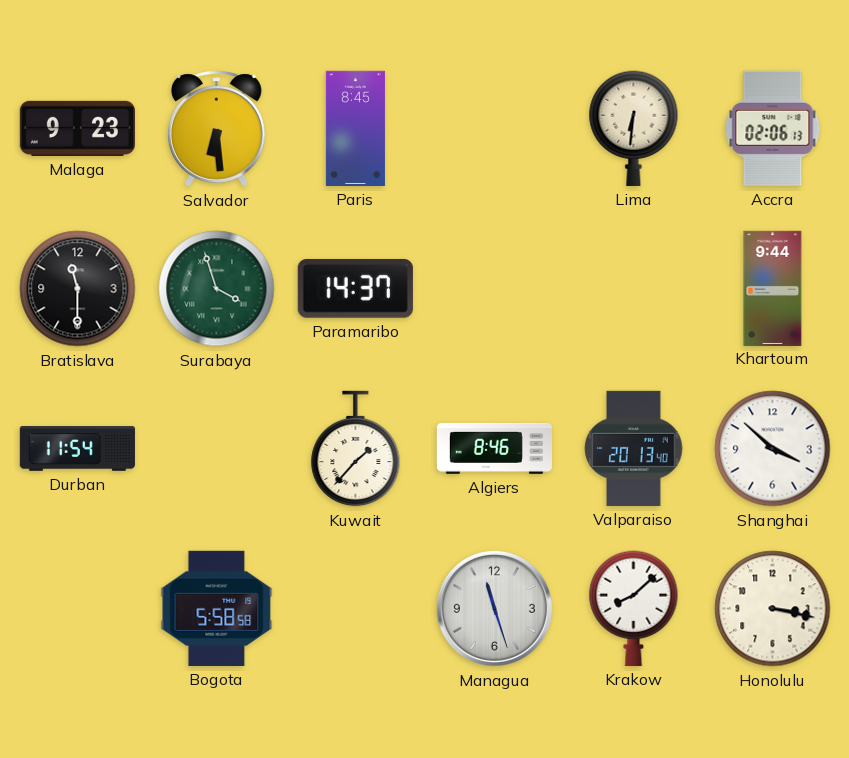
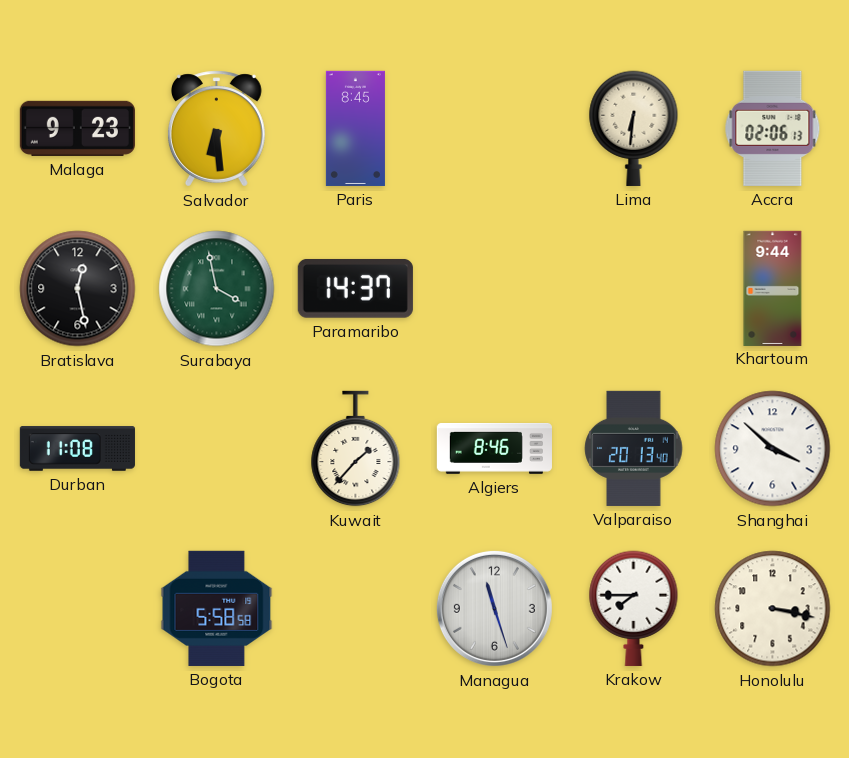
Bratislava: 11:30 -> 12:28 (78, 289)
Surabaya: 3:57 -> 3:58 (217, 289)
Durban: 11:54 -> 11:08 (77, 449)
Krakow: 8:08 -> 7:45 (634, 608)
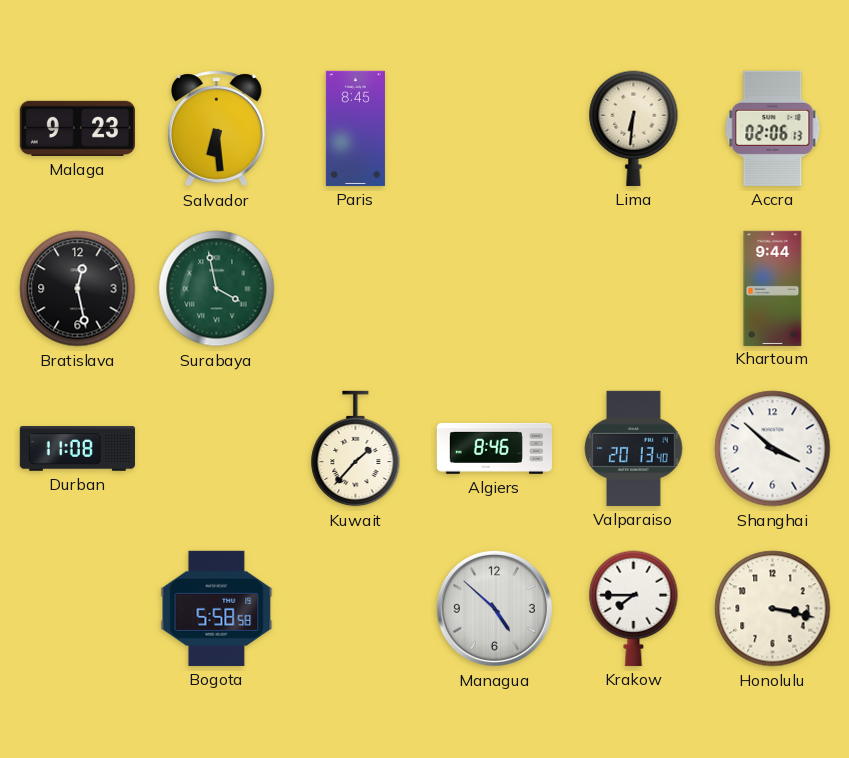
Paramaribo: 14:37 -> none (355, 288)
Managua: 11:27 -> 4:52 (494, 608)
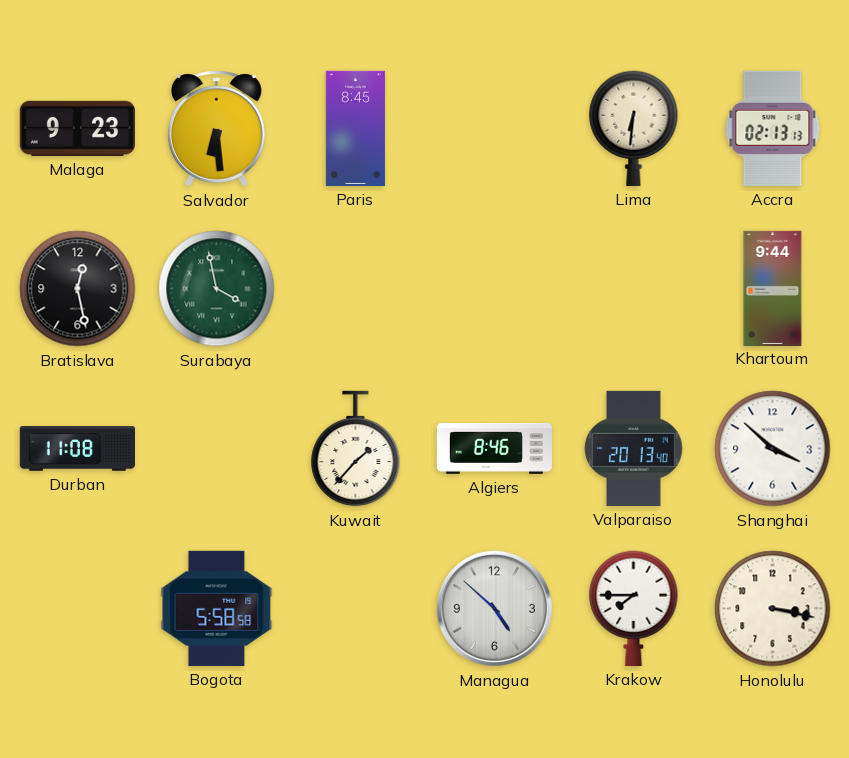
Accra: 02:06 -> 02:13 (773, 128)
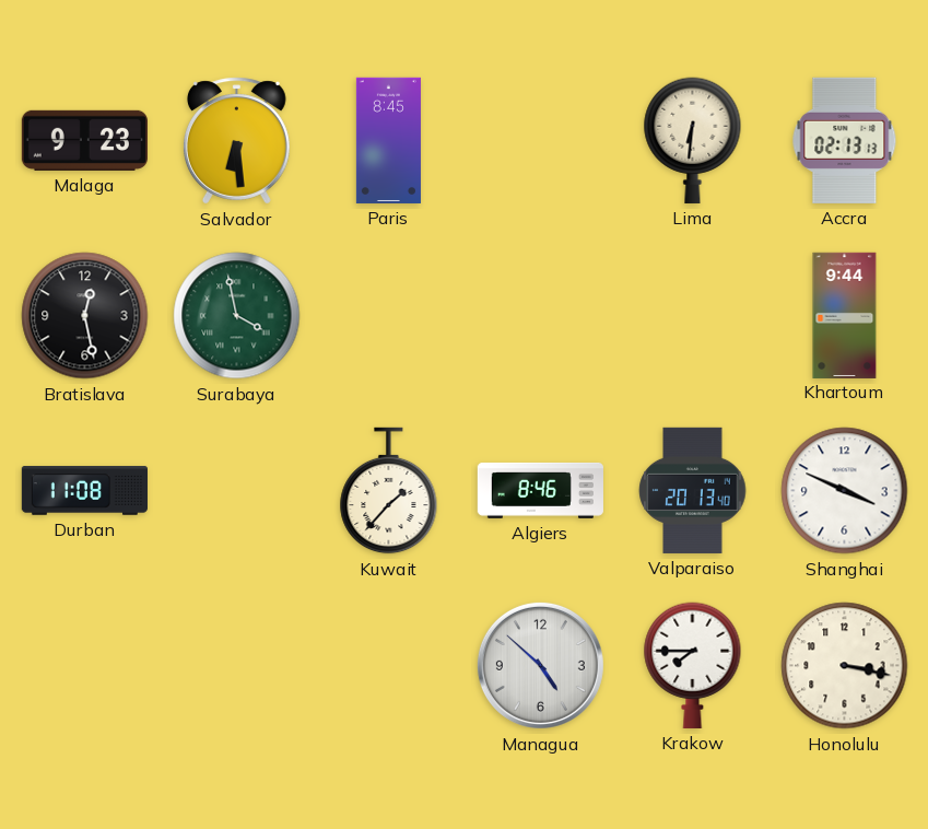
Shanghai: 3:52 -> 3:49 (845, 491)
Bogota: 5:58 -> none (217, 608)
